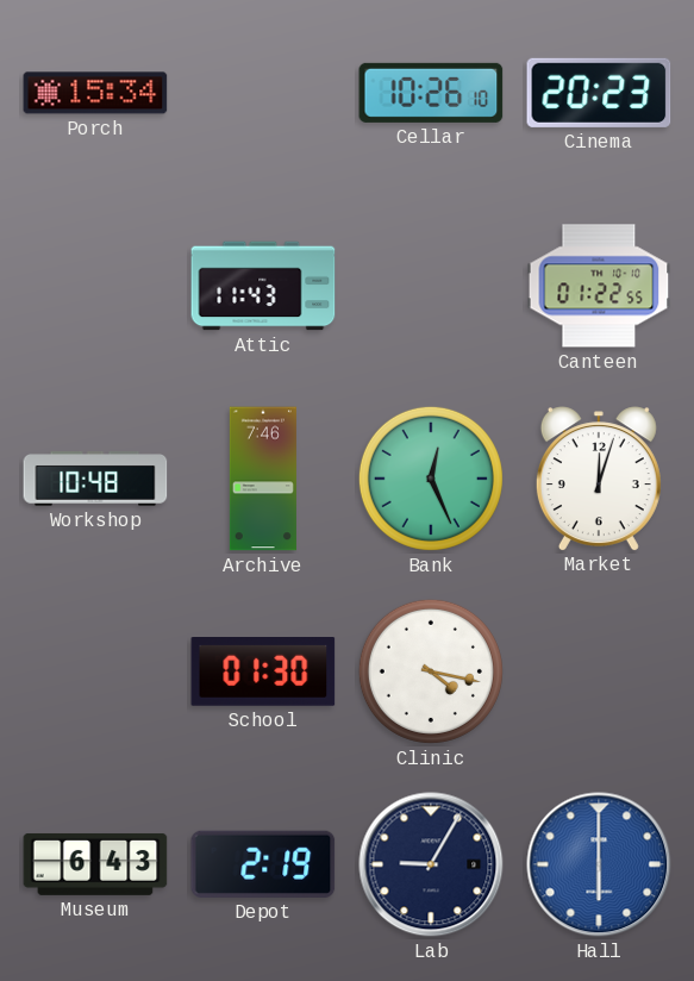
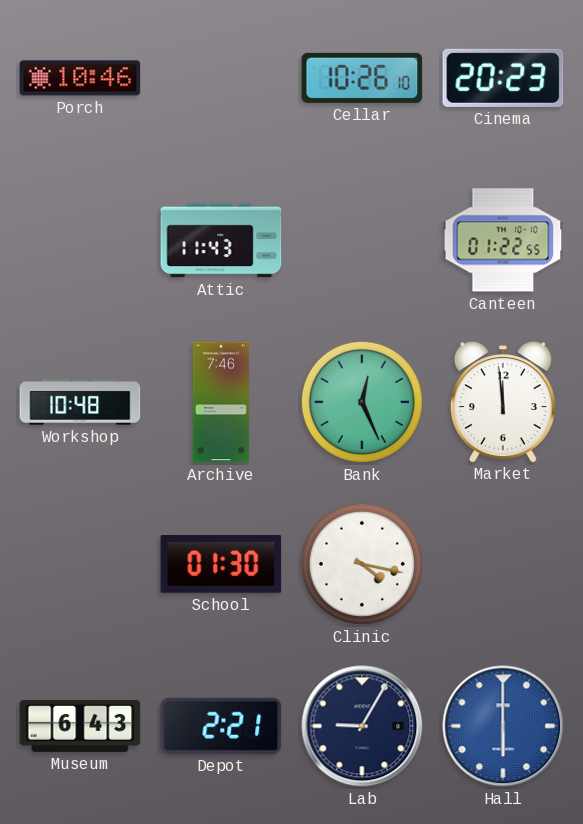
Porch: 15:34 -> 10:46 (80, 78)
Market: 12:03 -> 11:59 (503, 402)
Depot: 2:19 -> 2:21 (221, 726)
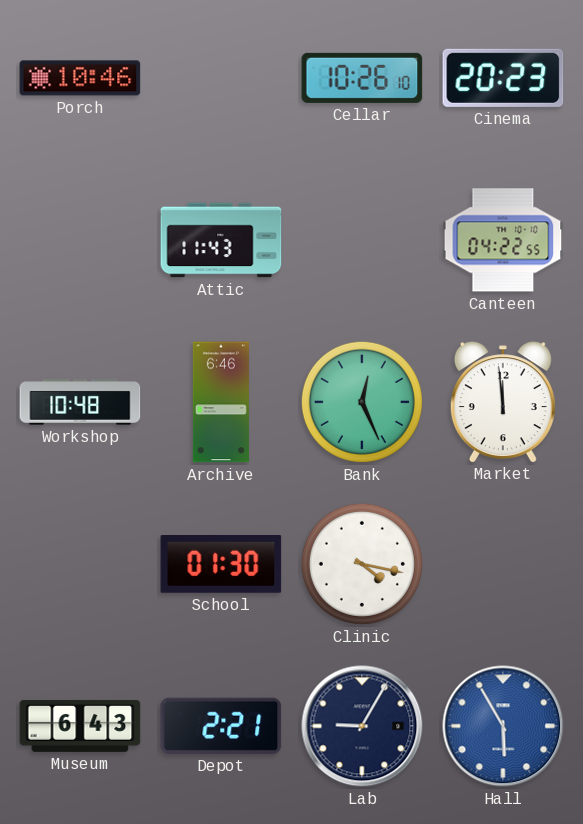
Canteen: 01:22 -> 04:22 (503, 240)
Archive: 7:46 -> 6:46 (221, 402)
Hall: 6:00 -> 5:55 (503, 726)
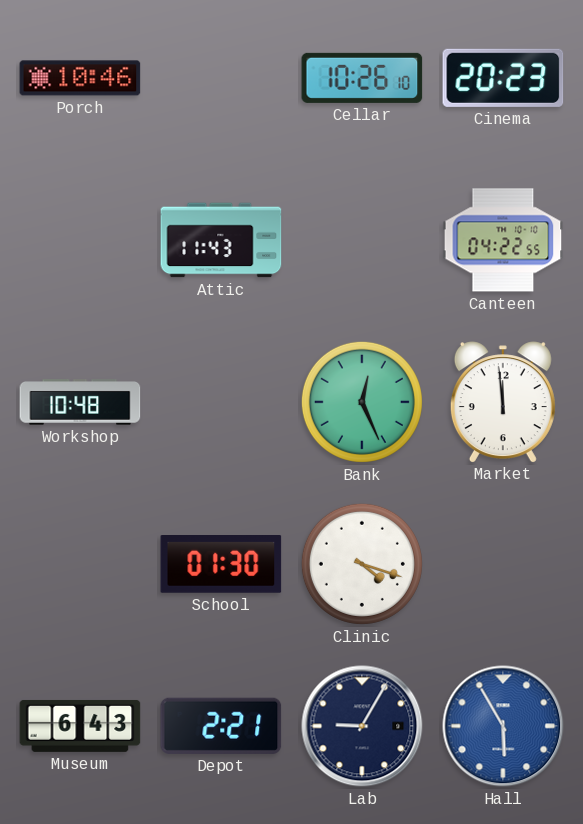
Archive: 6:46 -> none (221, 402)
Clinic: 4:17 -> 4:18 (362, 564)
